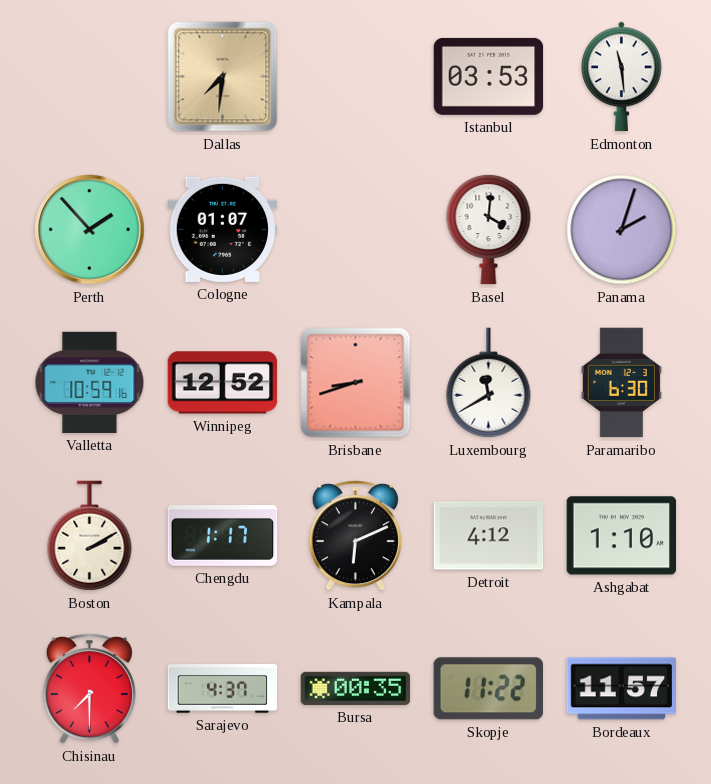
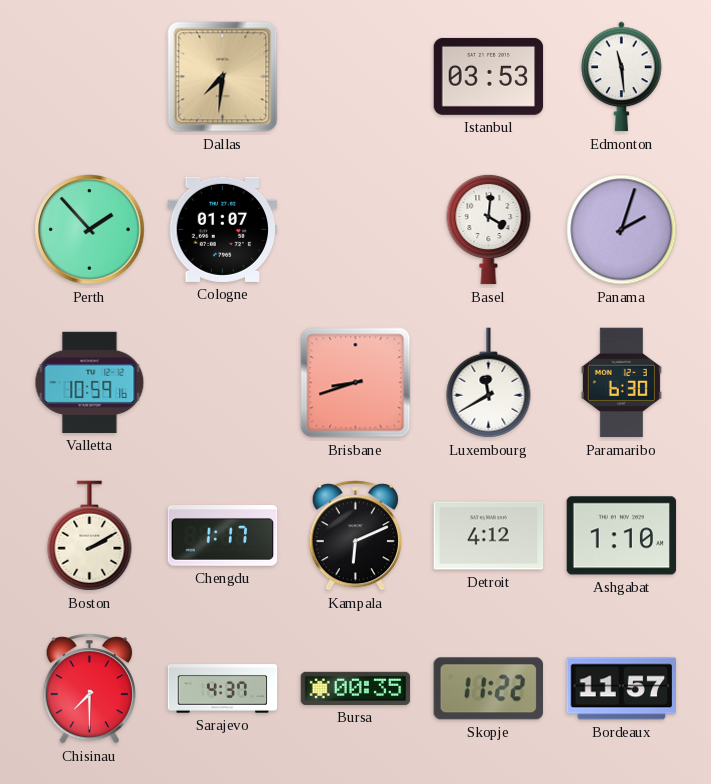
Winnipeg: 12:52 -> none (223, 383)
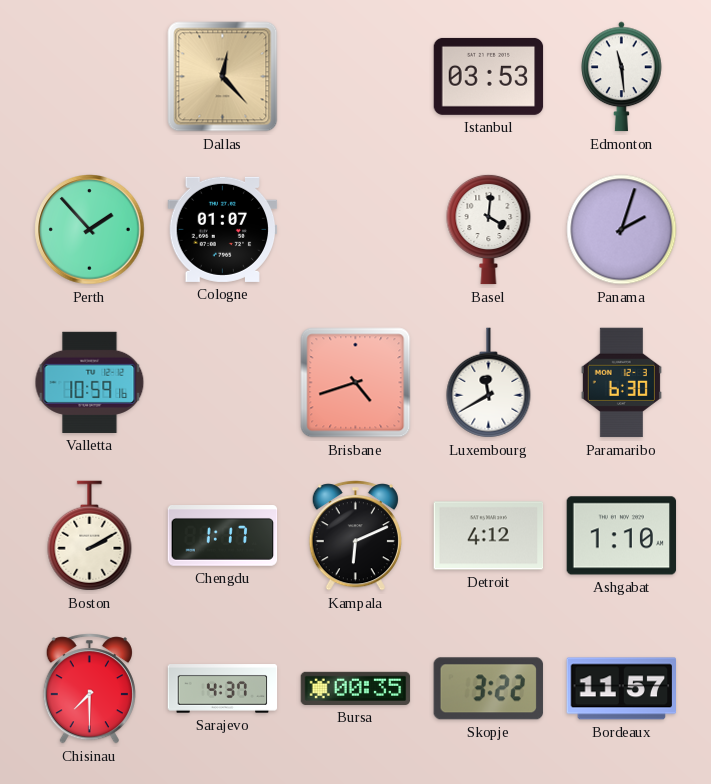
Dallas: 7:31 -> 12:23 (223, 77)
Brisbane: 8:42 -> 4:42 (356, 383)
Skopje: 11:22 -> 3:22 (488, 689)
